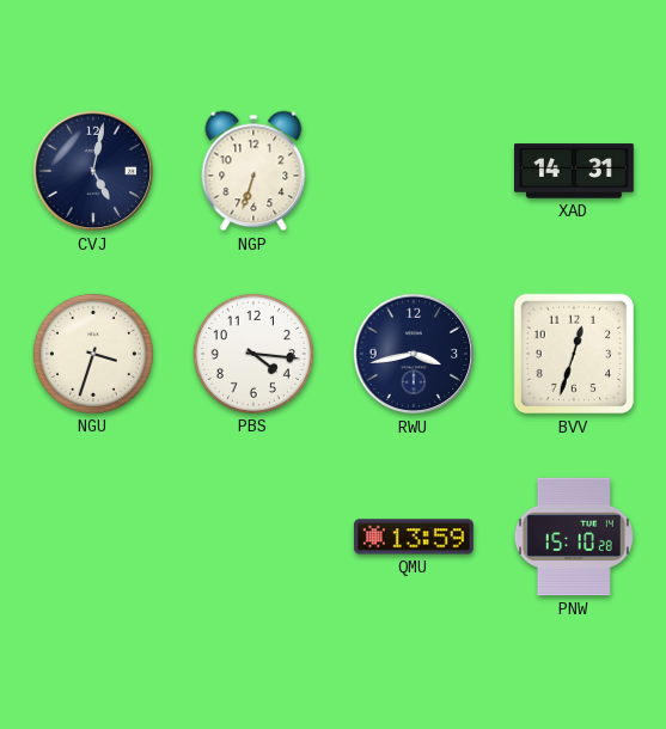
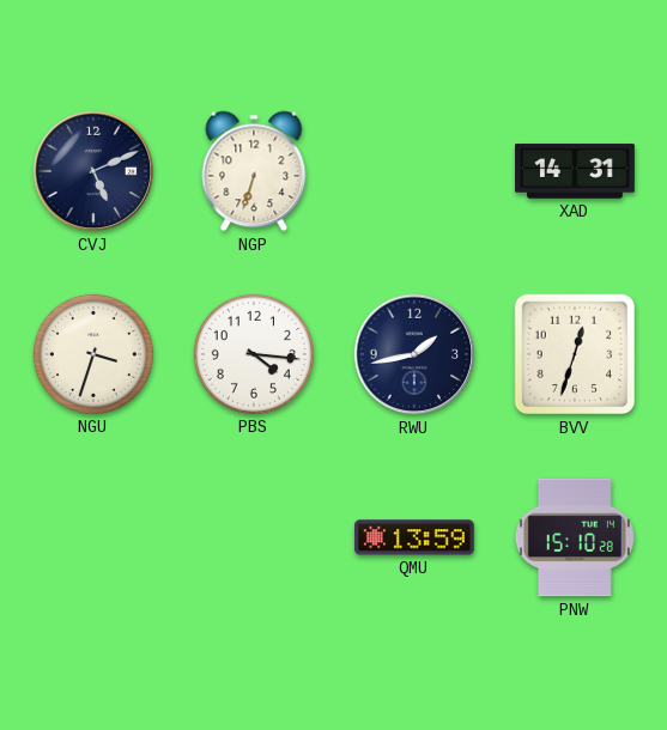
CVJ: 5:02 -> 5:11 (93, 171)
RWU: 3:43 -> 1:43 (414, 354)
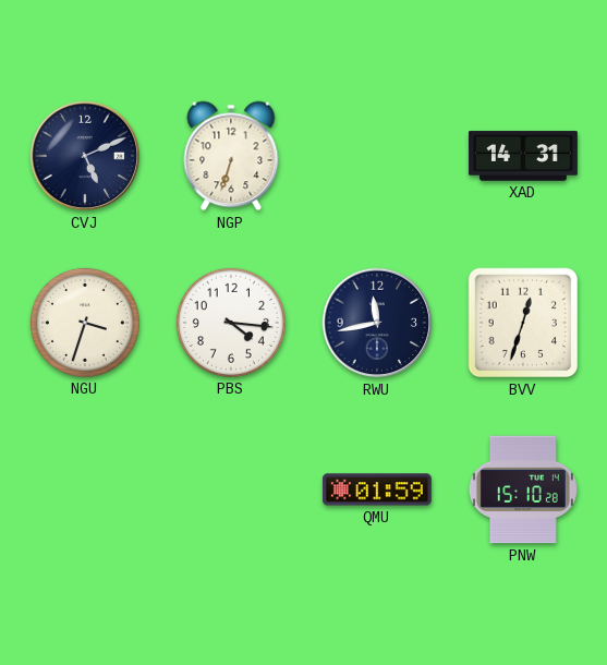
RWU: 1:43 -> 11:43 (377, 323)
QMU: 13:59 -> 01:59 (377, 489)
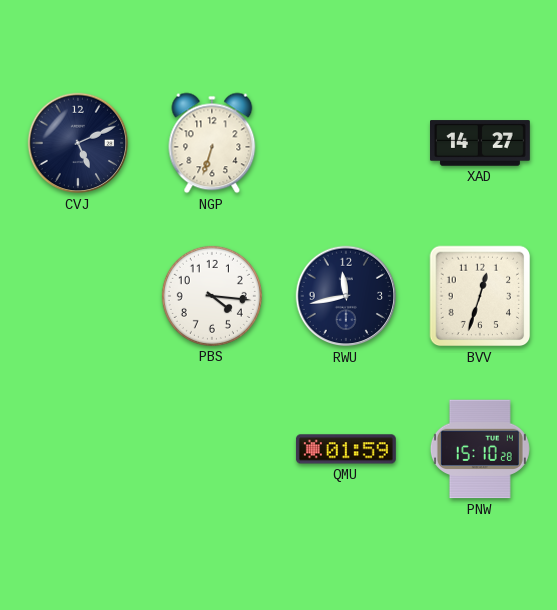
XAD: 14:31 -> 14:27 (481, 143)
NGU: 3:33 -> none (85, 323)
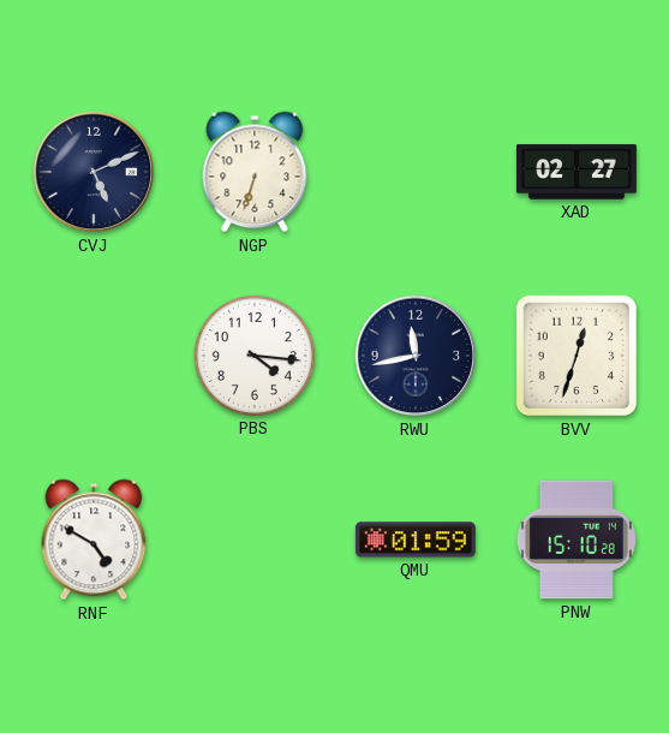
XAD: 14:27 -> 02:27 (578, 172)
RNF: none -> 4:50 (94, 540)
